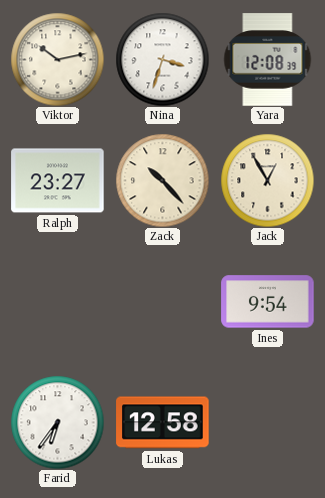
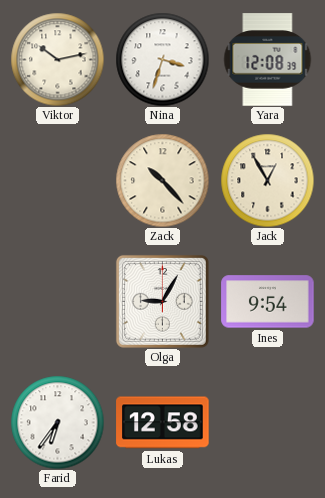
Ralph: 23:27 -> none (58, 181)
Olga: none -> 9:05 (162, 301)
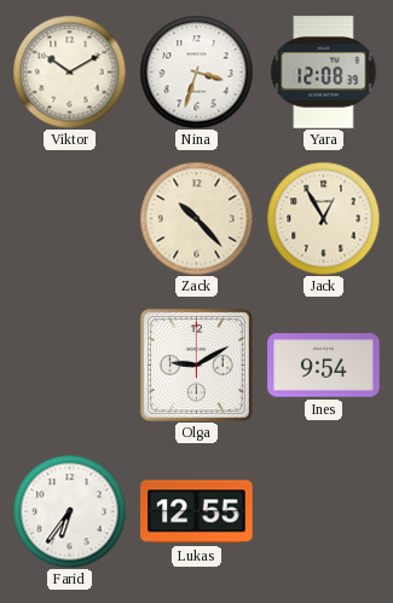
Viktor: 10:13 -> 10:10 (69, 71)
Olga: 9:05 -> 9:10 (196, 364)
Lukas: 12:58 -> 12:55 (197, 512)
